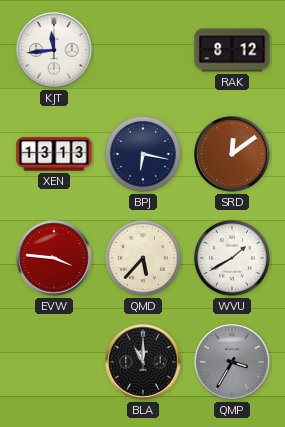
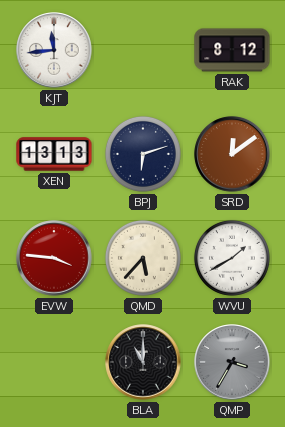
BPJ: 6:17 -> 6:12 (143, 154)
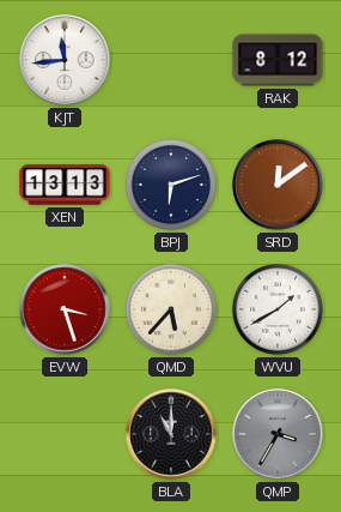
EVW: 3:46 -> 3:27 (65, 309)
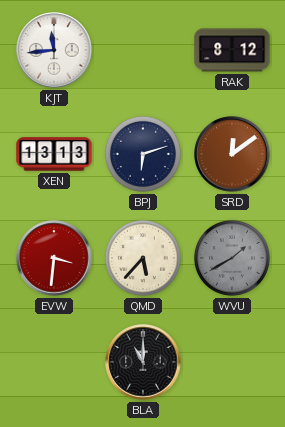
EVW: 3:27 -> 3:31 (54, 258)
WVU dial: white -> grey (232, 258)
QMP: 3:35 -> none (278, 434)
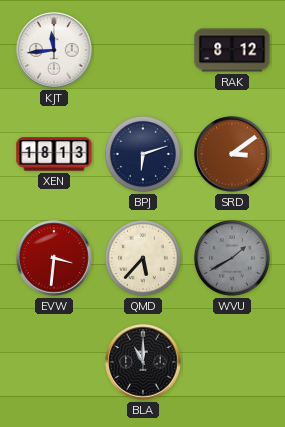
XEN: 13:13 -> 18:13 (54, 154)
SRD: 12:09 -> 3:09 (232, 154)
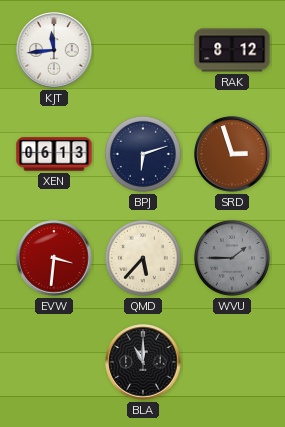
XEN: 18:13 -> 06:13 (54, 154)
SRD: 3:09 -> 2:57 (232, 154)
WVU: 1:40 -> 1:45 (232, 258)
